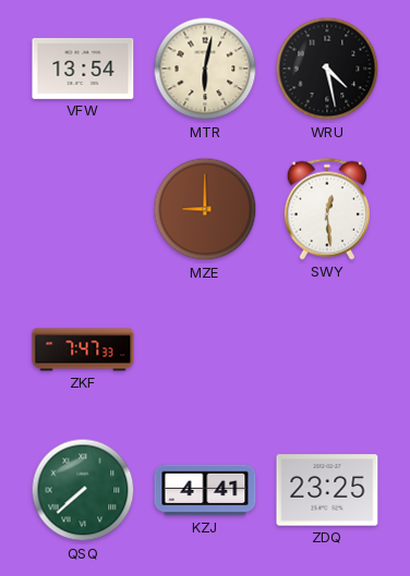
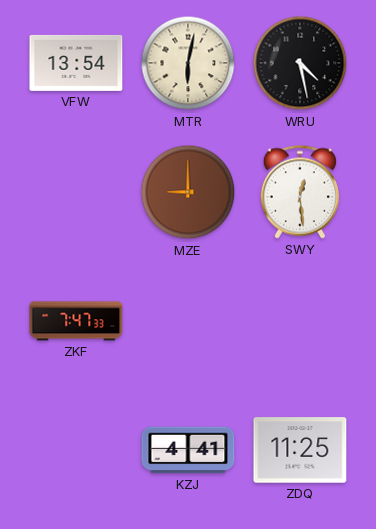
QSQ: 7:38 -> none (83, 490)
ZDQ: 23:25 -> 11:25 (300, 450)
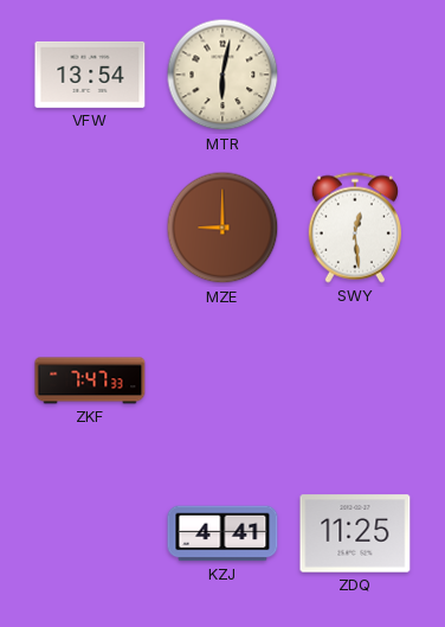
WRU: 4:28 -> none (300, 63)
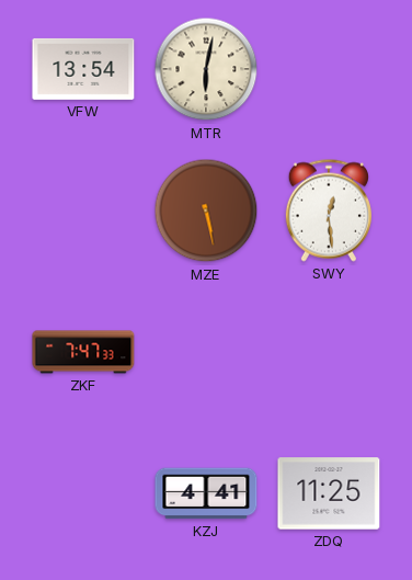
MZE: 9:00 -> 5:28 (206, 211)
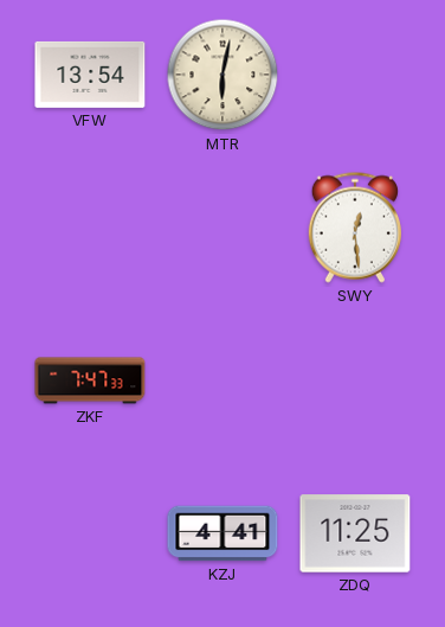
MZE: 5:28 -> none (206, 211)
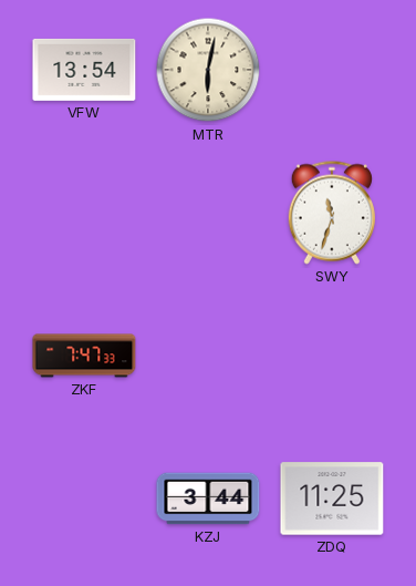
SWY: 12:29 -> 11:33 (332, 213)
KZJ: 4:41 -> 3:44 (208, 498)
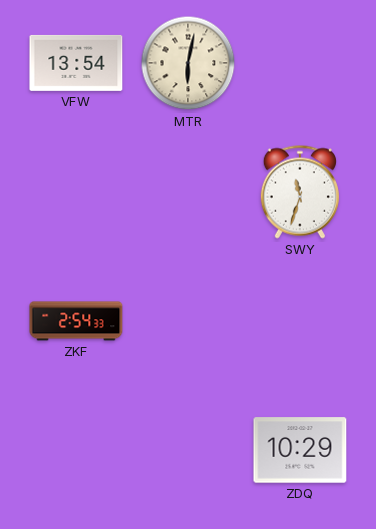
ZKF: 7:47 -> 2:54 (76, 321)
KZJ: 3:44 -> none (208, 498)
ZDQ: 11:25 -> 10:29 (300, 450)
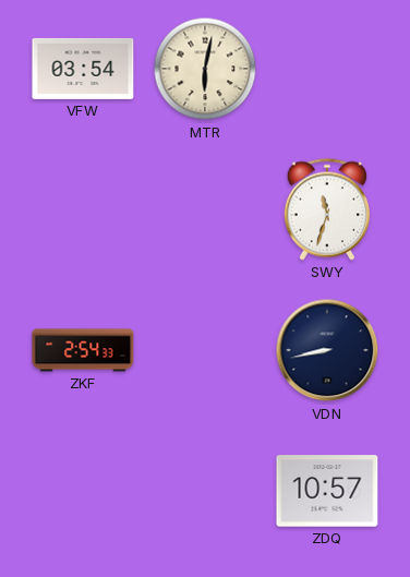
VFW: 13:54 -> 03:54 (83, 69)
VDN: none -> 8:43 (327, 350)
ZDQ: 10:29 -> 10:57 (327, 491)
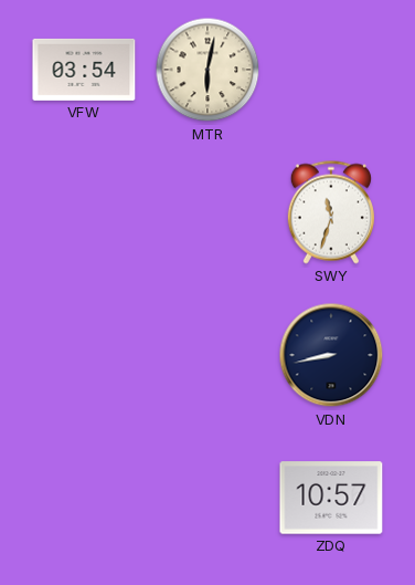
ZKF: 2:54 -> none (83, 350)
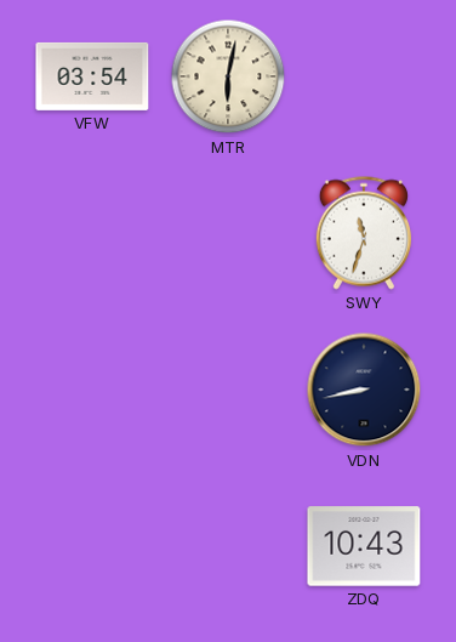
ZDQ: 10:57 -> 10:43 (364, 546)
